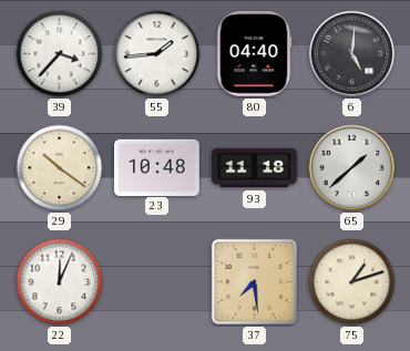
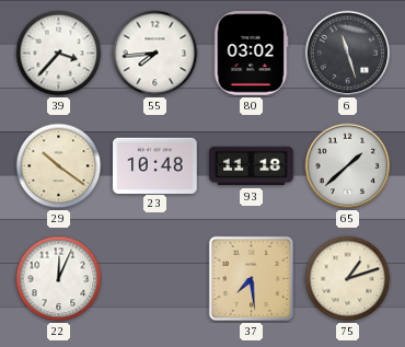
55: 1:44 -> 7:44 (155, 54)
80: 04:40 -> 03:02 (251, 54)
6: 5:01 -> 11:27 (348, 54)
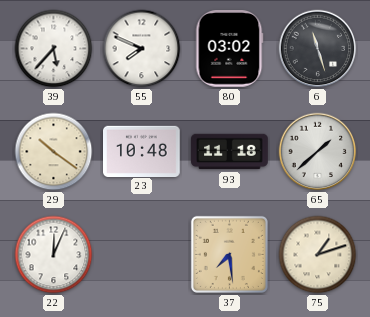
39: 3:37 -> 5:37 (54, 49)
55: 7:44 -> 7:49 (142, 49)
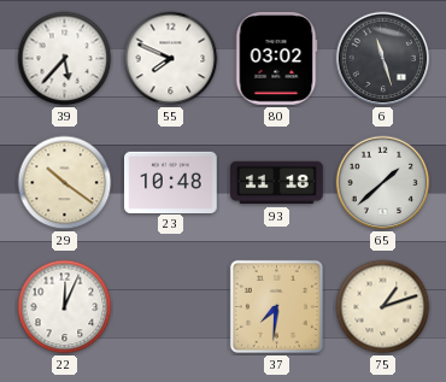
37: 7:29 -> 7:31 (276, 306)
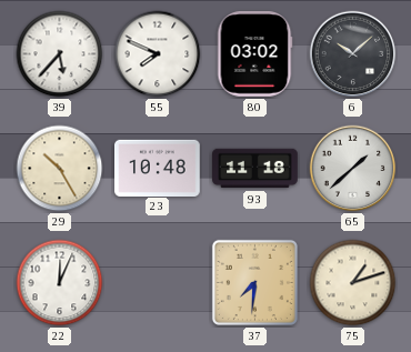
6: 11:27 -> 10:08 (353, 54)
29: 10:21 -> 10:25 (60, 169)
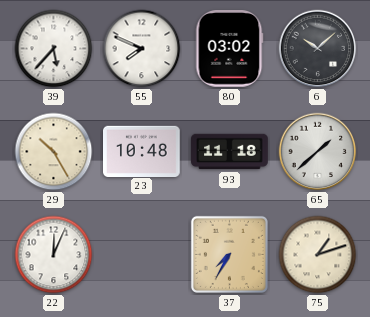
37: 7:31 -> 7:35 (229, 254)
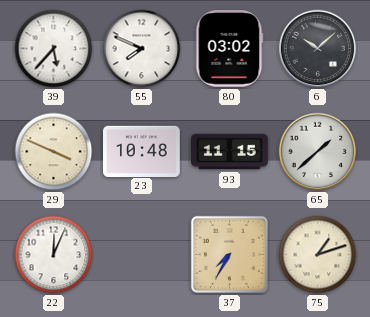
29: 10:25 -> 3:49 (54, 152)
93: 11:18 -> 11:15 (230, 152)
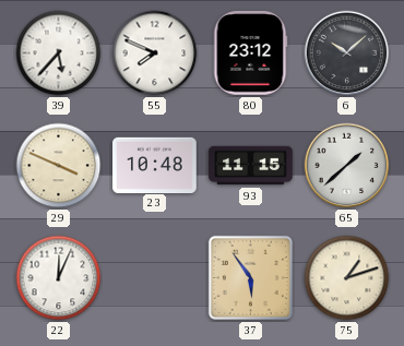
80: 03:02 -> 23:12 (250, 53)
37: 7:35 -> 5:54 (250, 277)
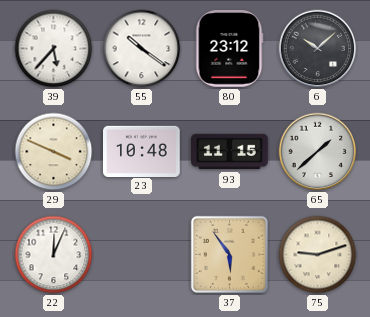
55: 7:49 -> 10:21 (142, 49)
75: 1:12 -> 9:12 (318, 255)
